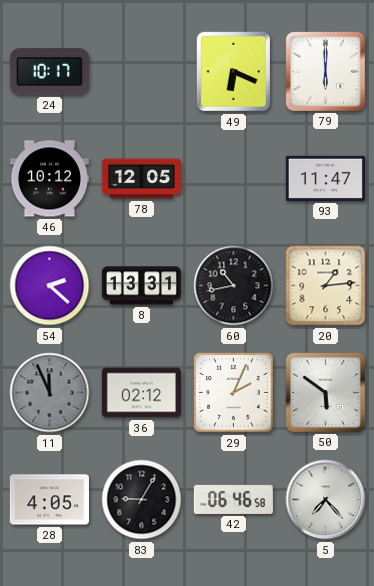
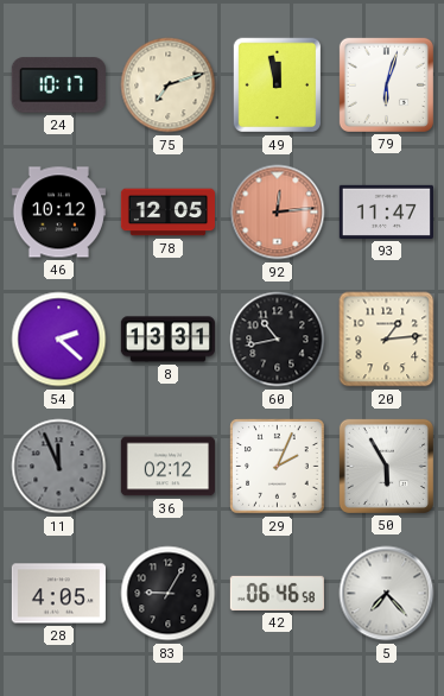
75: none -> 7:12 (169, 86)
49: 6:19 -> 11:58 (278, 86)
79: 6:00 -> 6:03 (386, 84)
92: none -> 12:14 (278, 213)
50: 5:51 -> 5:55 (386, 466)
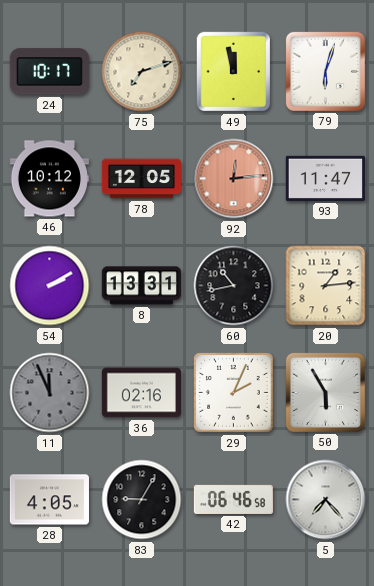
54: 2:22 -> 2:10 (50, 286)
36: 02:12 -> 02:16 (141, 393)
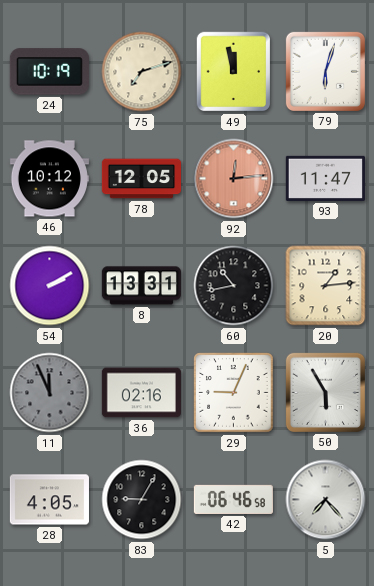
24: 10:17 -> 10:19 (49, 72)
29: 2:04 -> 9:04 (234, 393)
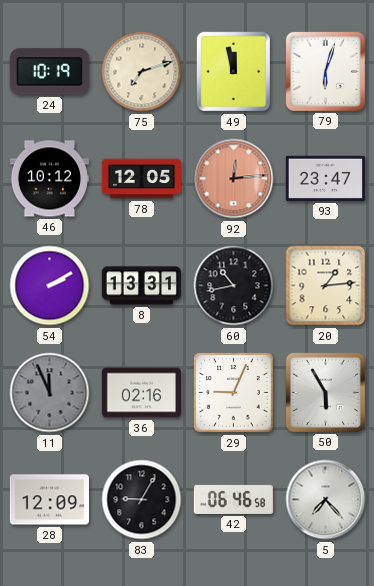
93: 11:47 -> 23:47 (325, 178)
28: 4:05 -> 12:09 (49, 500)
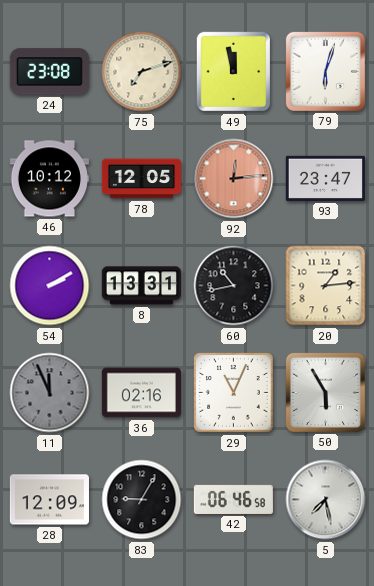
24: 10:19 -> 23:08 (49, 72)
29: 9:04 -> 11:04 (234, 393)
5: 7:23 -> 7:28 (326, 500)
